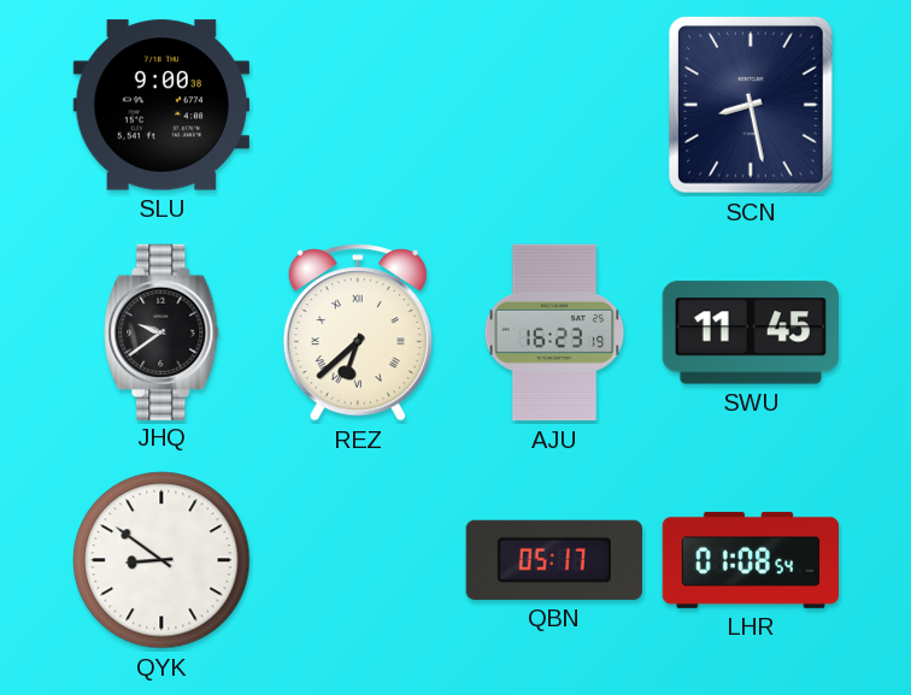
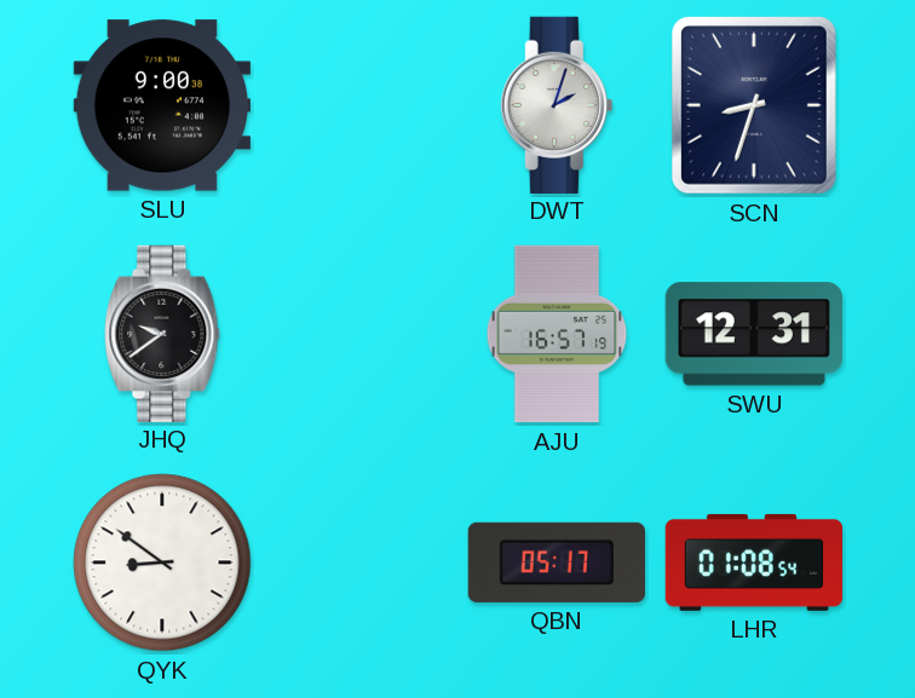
DWT: none -> 2:03 (557, 104)
SCN: 8:28 -> 8:33 (754, 106)
REZ: 6:38 -> none (358, 332)
AJU: 16:23 -> 16:57 (557, 334)
SWU: 11:45 -> 12:31 (754, 334)
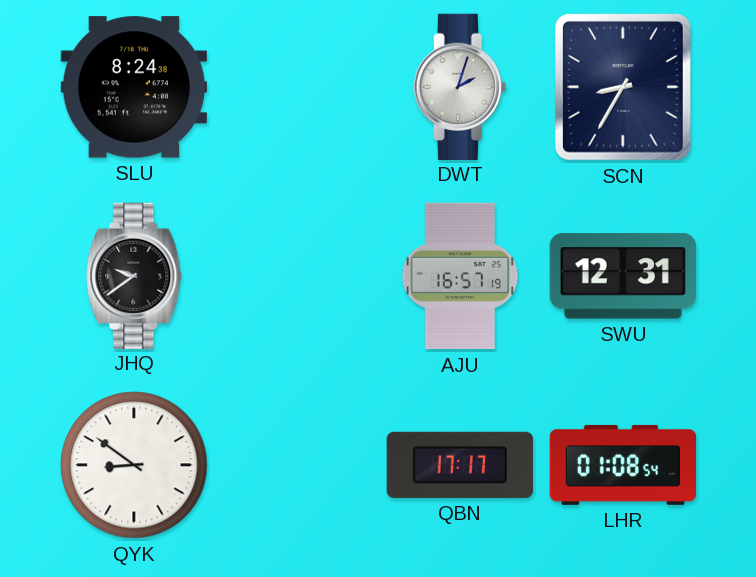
SLU: 9:00 -> 8:24 (133, 87)
SCN: 8:33 -> 8:35 (623, 88)
QBN: 05:17 -> 17:17 (460, 465)
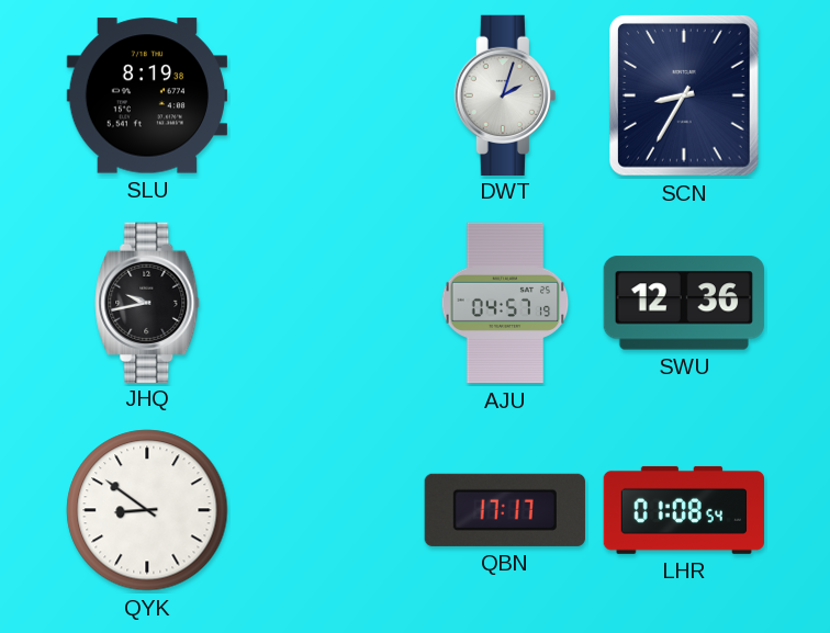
SLU: 8:24 -> 8:19 (146, 95)
JHQ: 9:39 -> 9:43 (147, 302)
AJU: 16:57 -> 04:57 (505, 303)
SWU: 12:31 -> 12:36 (684, 303)
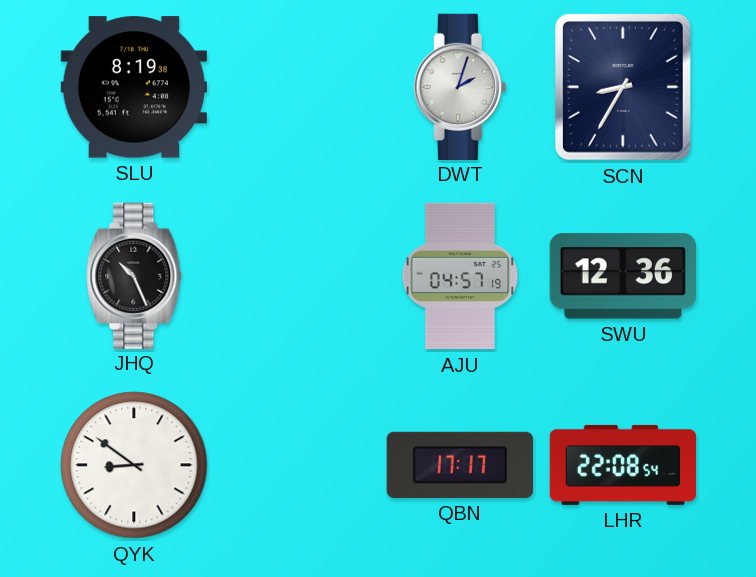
JHQ: 9:43 -> 10:26 (134, 275)
LHR: 01:08 -> 22:08 (622, 465)
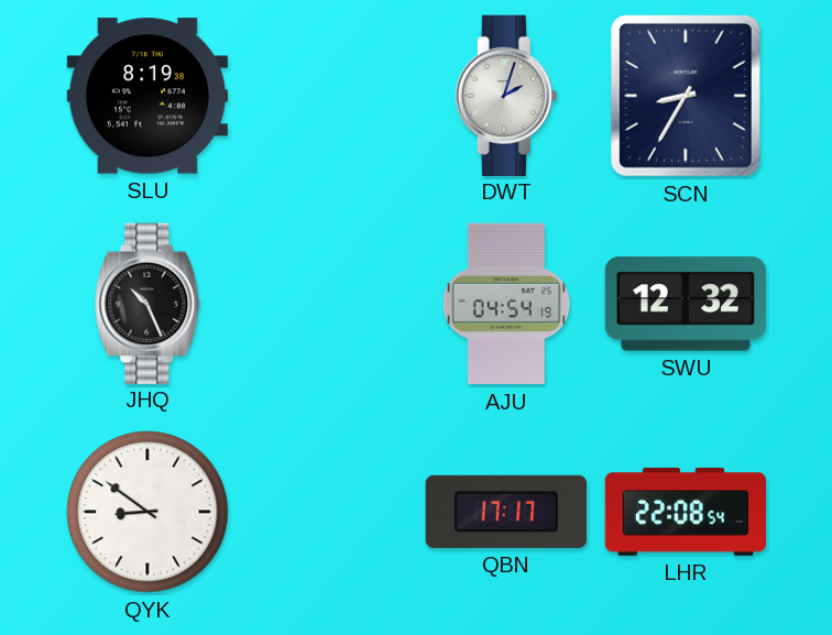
AJU: 04:57 -> 04:54 (506, 304)
SWU: 12:36 -> 12:32 (686, 304)
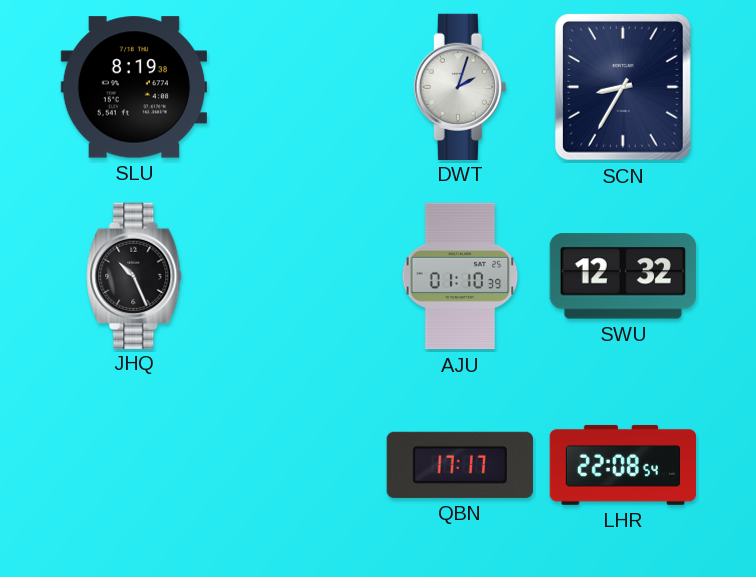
AJU: 04:54 -> 01:10 (460, 276)
QYK: 8:51 -> none (147, 512)
